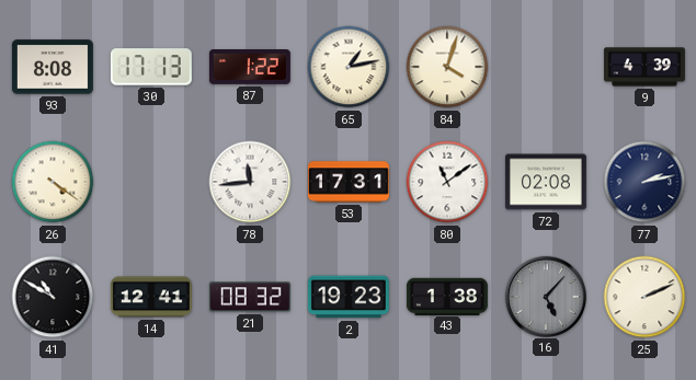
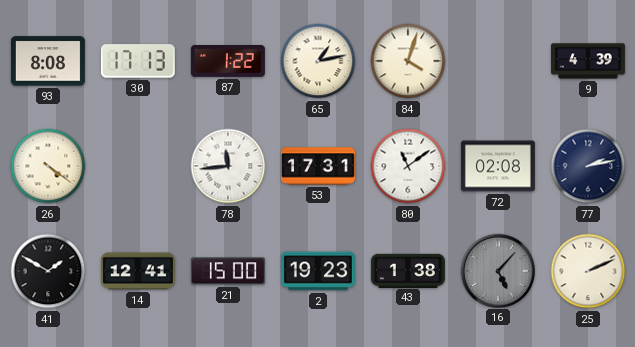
41: 10:50 -> 1:50 (48, 271)
21: 08:32 -> 15:00 (228, 271)
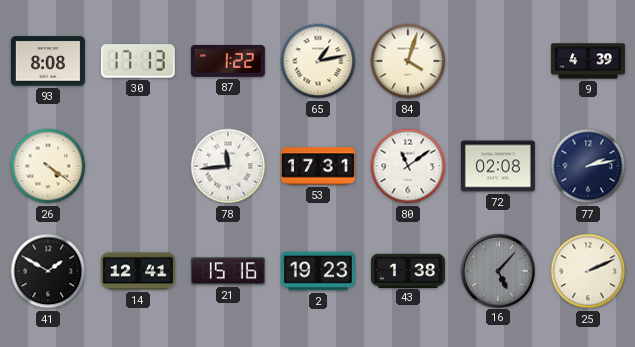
21: 15:00 -> 15:16 (228, 271)
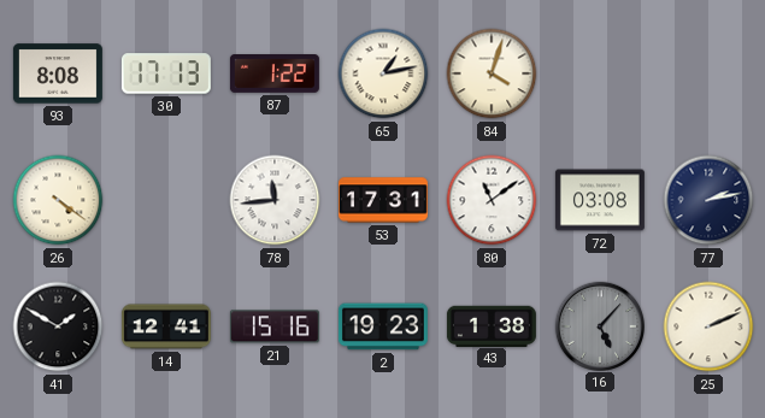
9: 4:39 -> none (588, 61)
72: 02:08 -> 03:08 (600, 200)
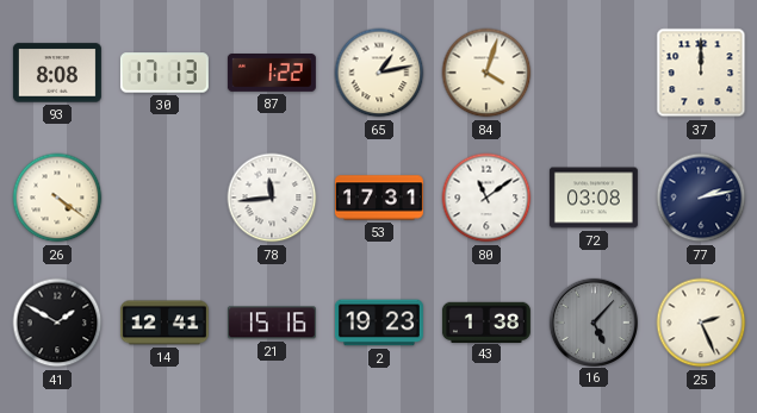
37: none -> 12:00 (701, 73)
25: 2:11 -> 2:26 (701, 323)
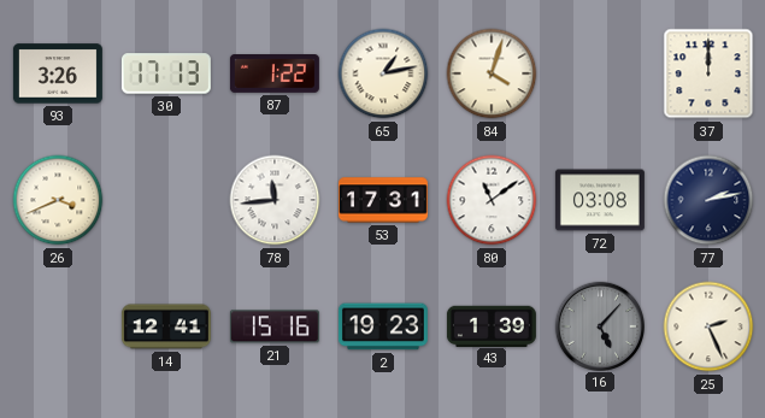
93: 8:08 -> 3:26 (58, 73)
26: 4:21 -> 3:41 (58, 200)
41: 1:50 -> none (57, 323)
43: 1:38 -> 1:39 (492, 325)
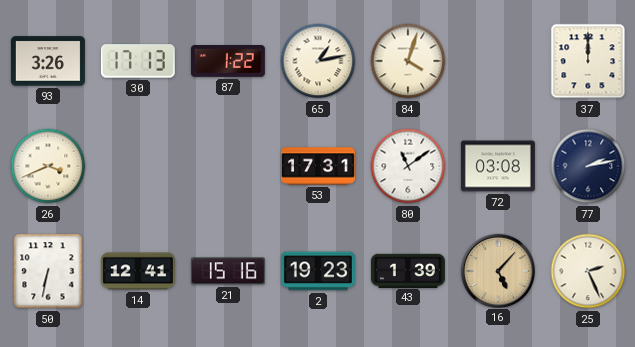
78: 11:44 -> none (275, 200)
50: none -> 6:32 (48, 271)
16 dial: grey -> champagne (497, 270)
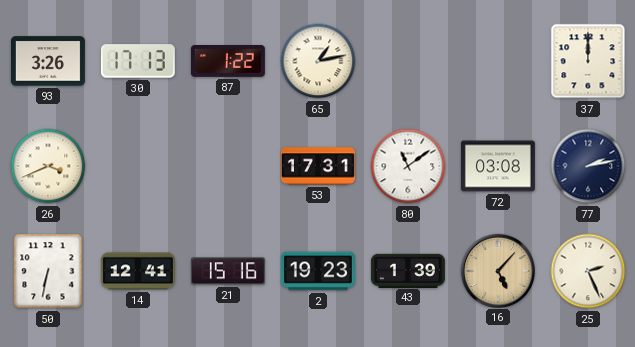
84: 4:03 -> none (408, 61)
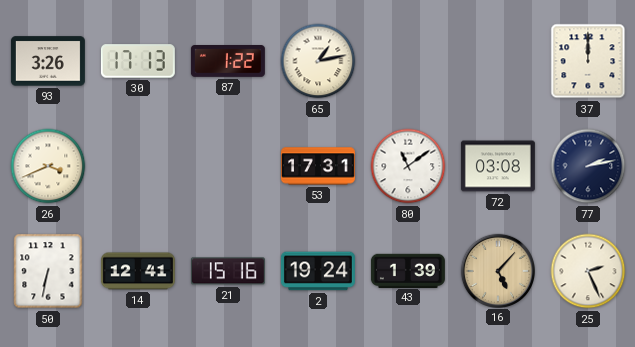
2: 19:23 -> 19:24 (318, 271)
